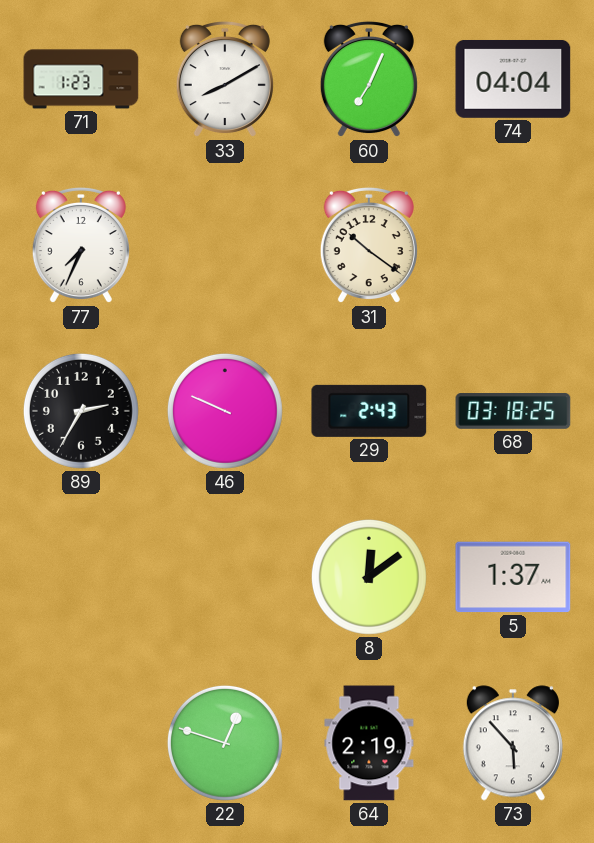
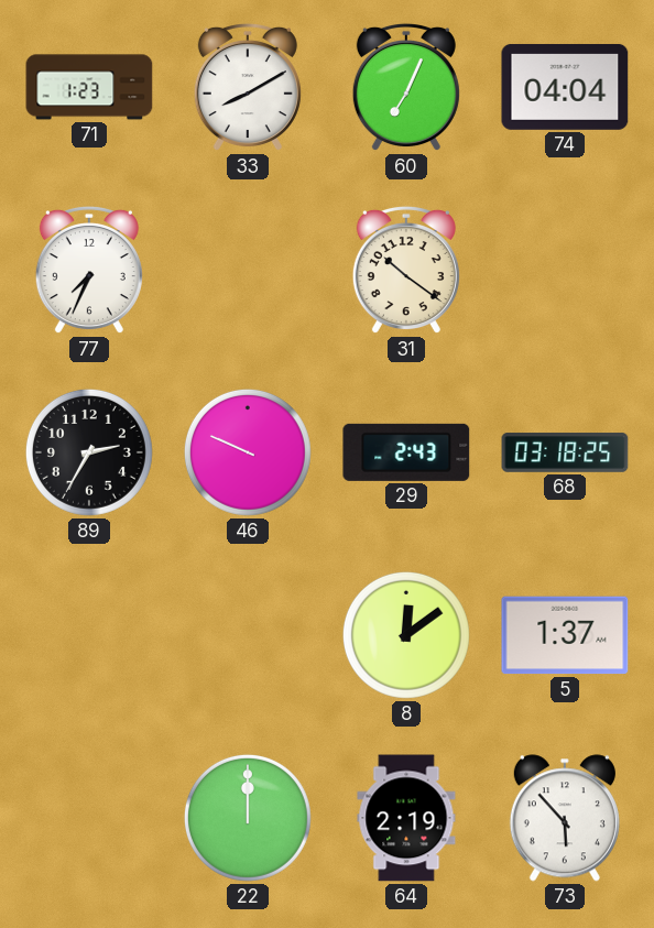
22: 12:48 -> 12:00 (248, 818)
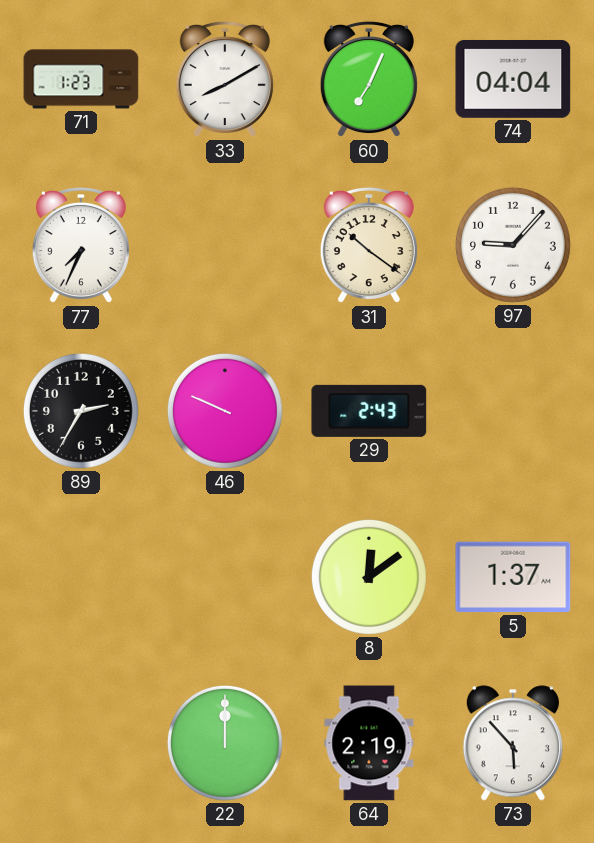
97: none -> 9:07 (513, 245)
68: 03:18 -> none (565, 452)
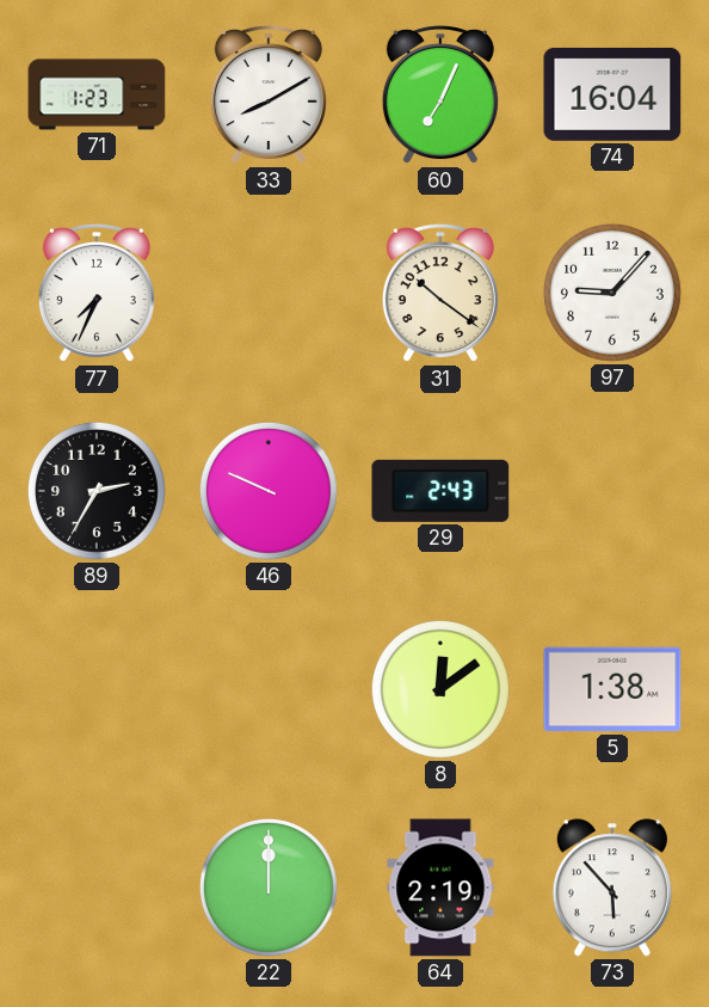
74: 04:04 -> 16:04 (612, 94)
5: 1:37 -> 1:38 (612, 689)
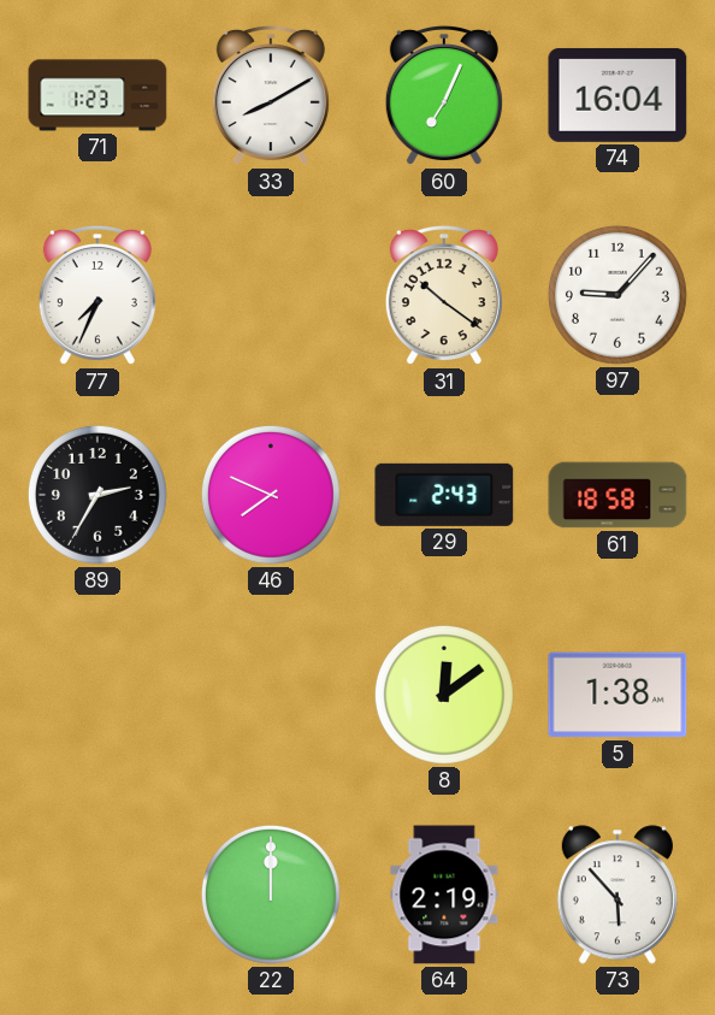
46: 9:49 -> 7:49 (271, 495)
61: none -> 18:58 (617, 495)
